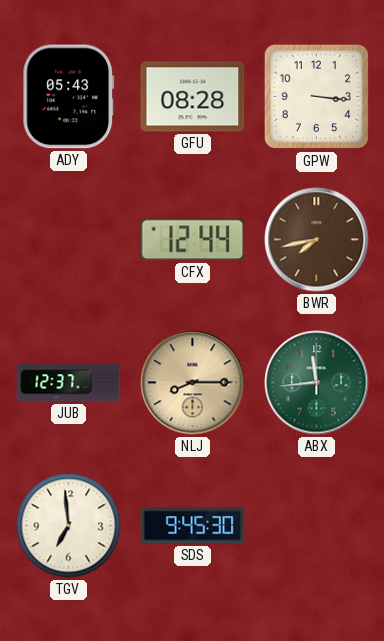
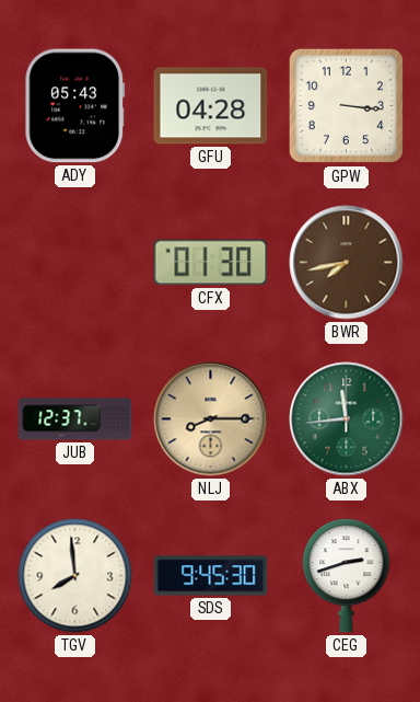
GFU: 08:28 -> 04:28 (211, 106)
CFX: 12:44 -> 01:30 (211, 263)
TGV: 6:59 -> 7:59 (75, 576)
CEG: none -> 2:42 (347, 576)
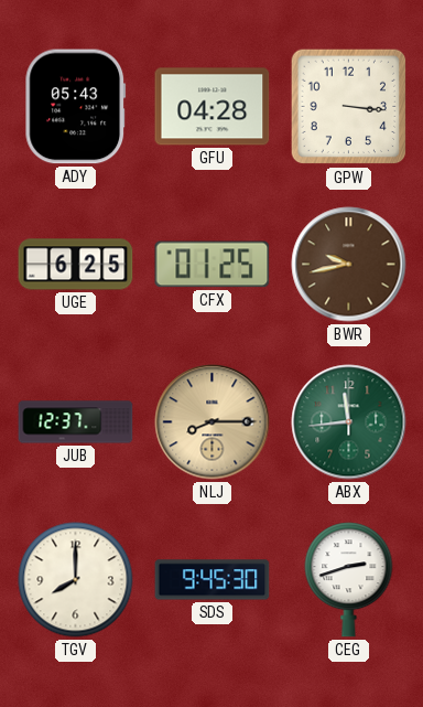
UGE: none -> 6:25 (76, 265)
CFX: 01:30 -> 01:25 (213, 265)
BWR: 7:43 -> 9:43 (349, 265)
TGV: 7:59 -> 8:00 (76, 580)
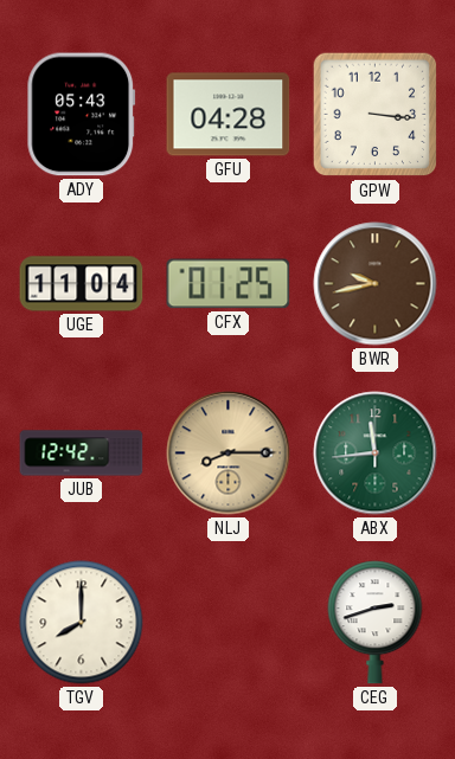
UGE: 6:25 -> 11:04 (82, 284)
JUB: 12:37 -> 12:42 (82, 454)
SDS: 9:45 -> none (213, 580)
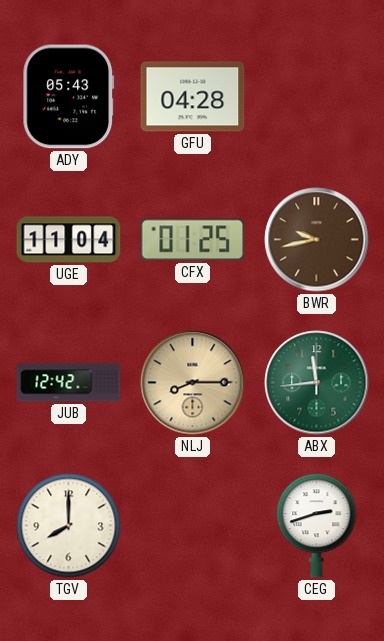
GPW: 3:16 -> none (376, 115)
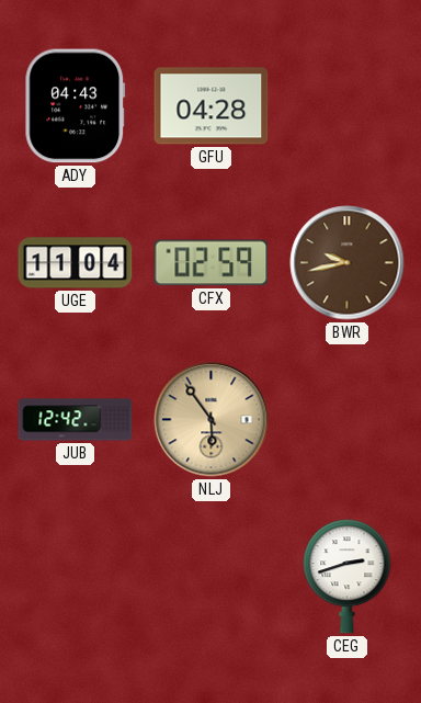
ADY: 05:43 -> 04:43 (76, 106)
CFX: 01:25 -> 02:59 (212, 263)
NLJ: 8:15 -> 5:54 (212, 420)
ABX: 11:44 -> none (317, 383)
TGV: 8:00 -> none (69, 526)
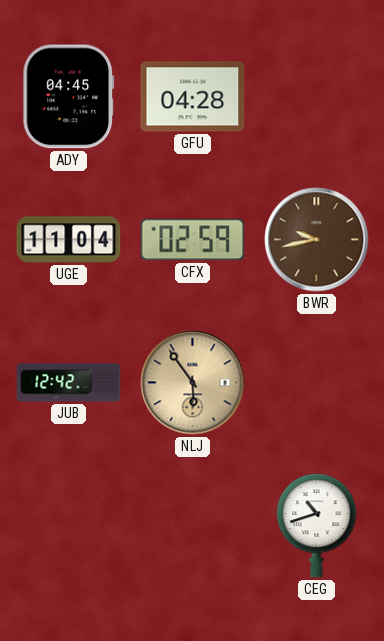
ADY: 04:43 -> 04:45 (69, 97)
CEG: 2:42 -> 10:42 (317, 526)
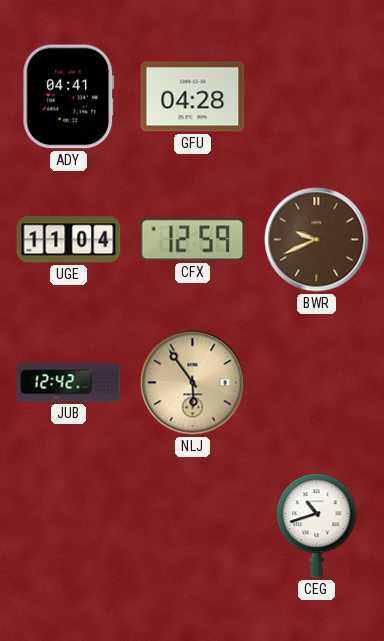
ADY: 04:45 -> 04:41 (69, 97)
CFX: 02:59 -> 12:59 (193, 240)
BWR: 9:43 -> 9:41 (317, 240)
